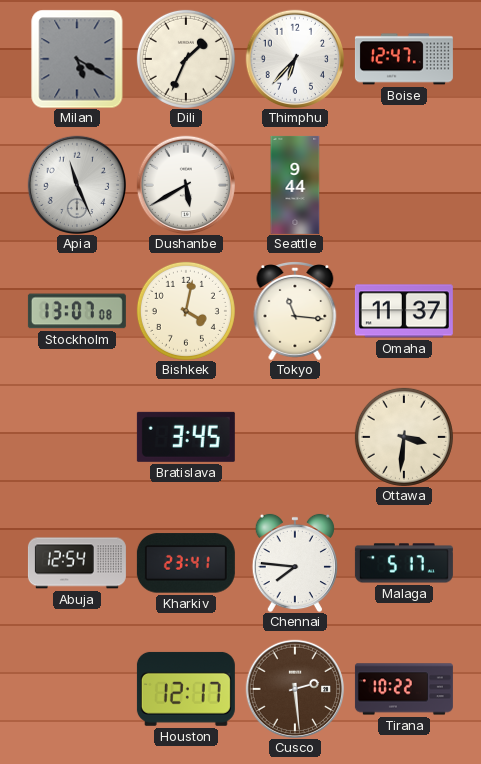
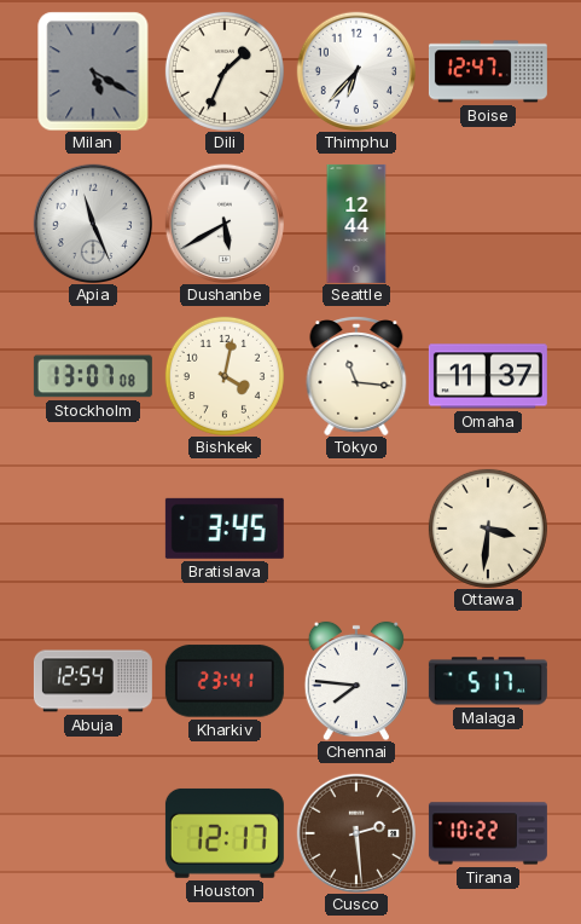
Seattle: 9:44 -> 12:44 (356, 224)
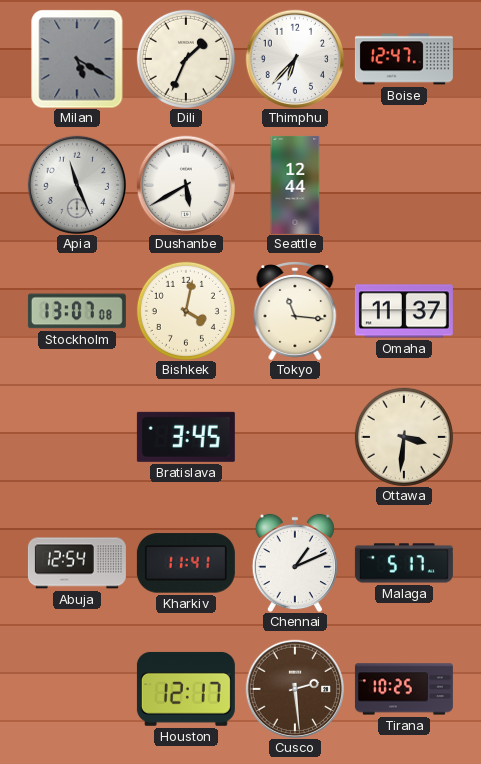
Kharkiv: 23:41 -> 11:41 (186, 563)
Chennai: 7:46 -> 1:11 (295, 563)
Tirana: 10:22 -> 10:25 (404, 689)
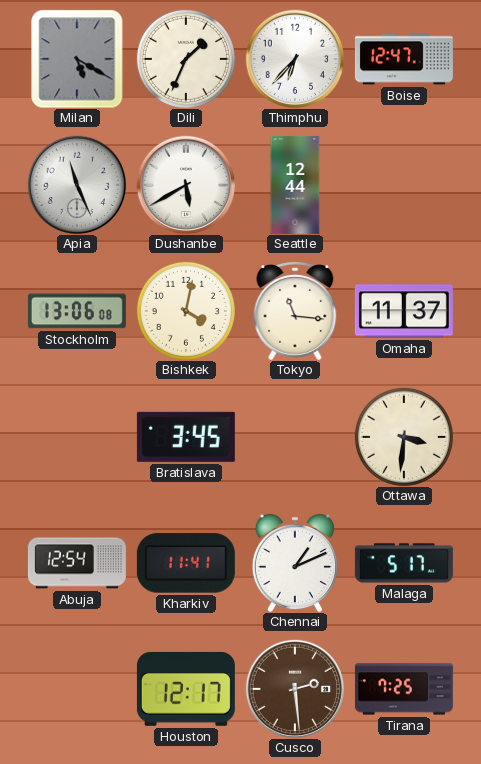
Stockholm: 13:07 -> 13:06 (77, 311)
Tirana: 10:25 -> 7:25 (404, 689)
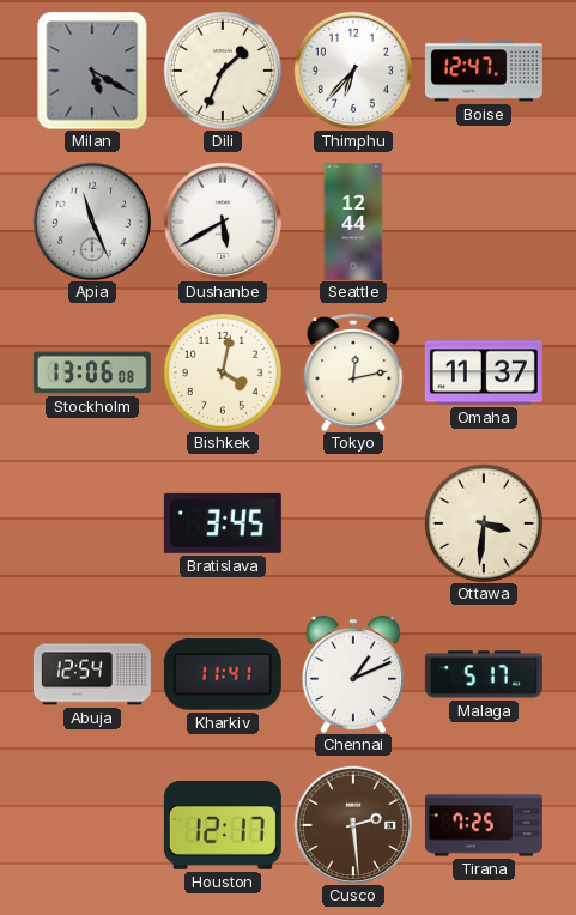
Tokyo: 11:16 -> 12:13 (353, 372)
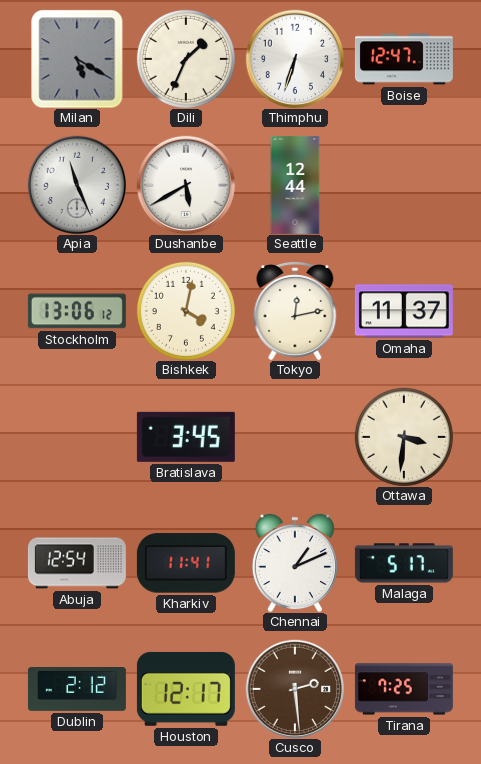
Thimphu: 6:37 -> 6:33 (294, 58)
Stockholm: 13:06:08 -> 13:06:12 (77, 311)
Dublin: none -> 2:12 (77, 690)
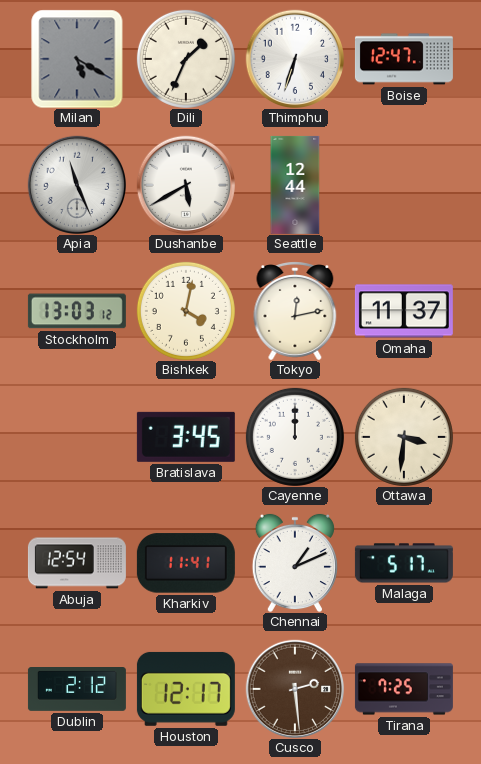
Stockholm: 13:06 -> 13:03 (77, 311)
Cayenne: none -> 12:00 (295, 437)
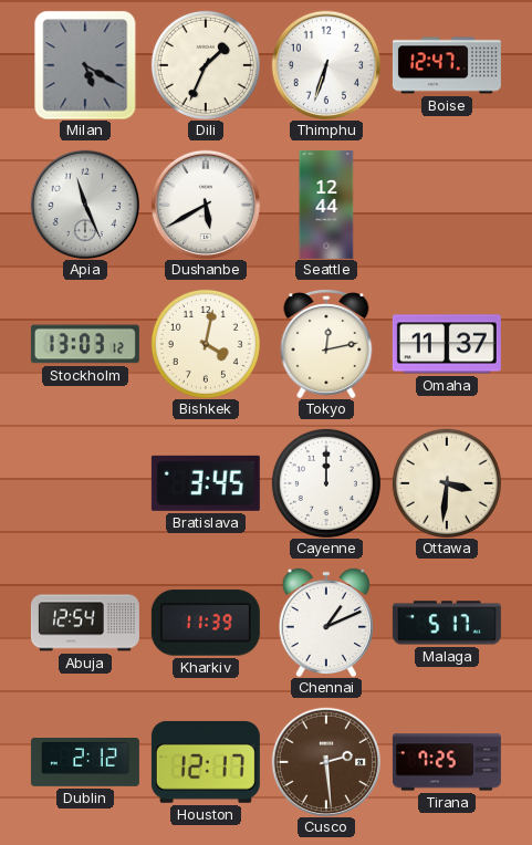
Kharkiv: 11:41 -> 11:39 (206, 623)
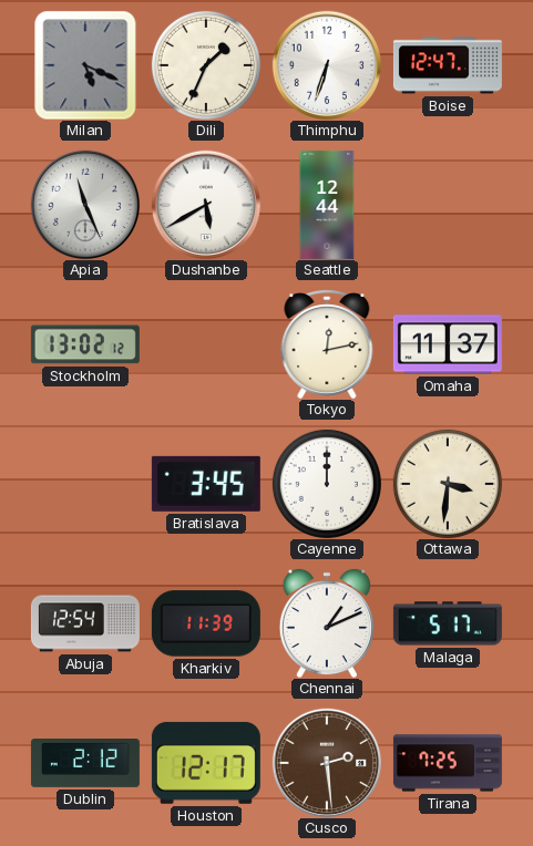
Milan: 5:20 -> 5:19 (85, 65)
Stockholm: 13:03 -> 13:02 (85, 344)
Bishkek: 4:02 -> none (206, 344)
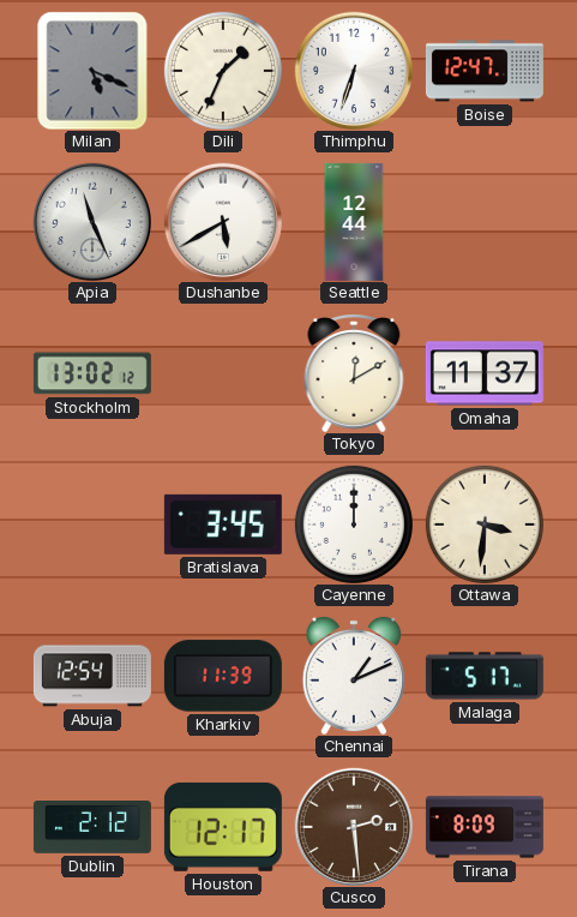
Tokyo: 12:13 -> 12:10 (354, 373)
Tirana: 7:25 -> 8:09 (485, 827)
